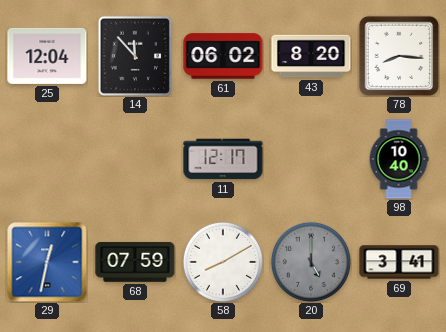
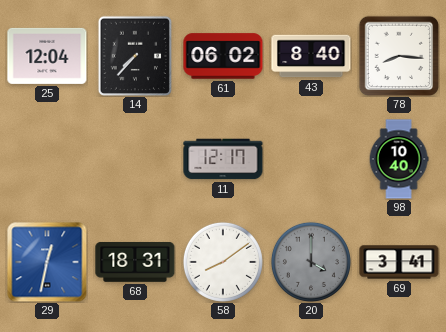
14: 11:53 -> 7:37 (134, 55)
43: 8:20 -> 8:40 (311, 56)
68: 07:59 -> 18:31 (135, 262)
58: 8:10 -> 8:09 (223, 262)
20: 5:00 -> 4:00 (311, 262)
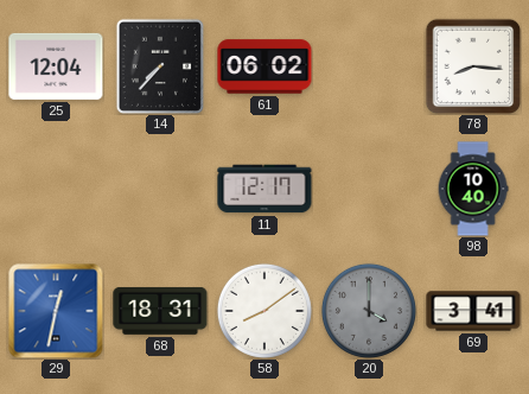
43: 8:40 -> none (311, 56)
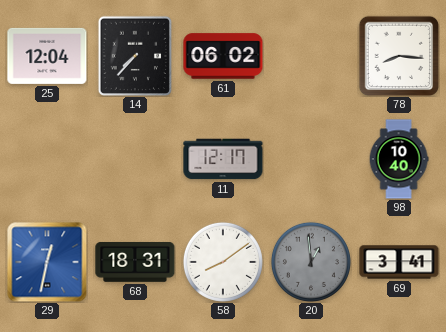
20: 4:00 -> 12:59 (311, 262)
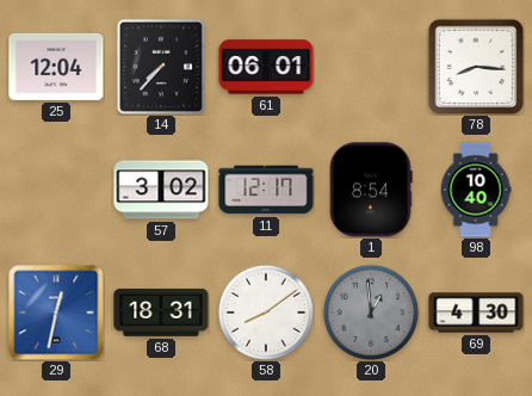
61: 06:02 -> 06:01 (266, 67)
57: none -> 3:02 (161, 190)
1: none -> 8:54 (371, 190)
69: 3:41 -> 4:30 (476, 313)
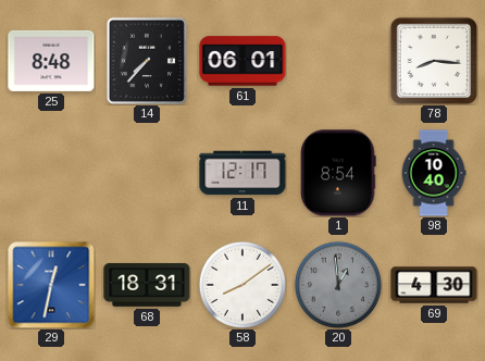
25: 12:04 -> 8:48 (51, 61)
57: 3:02 -> none (161, 190)
